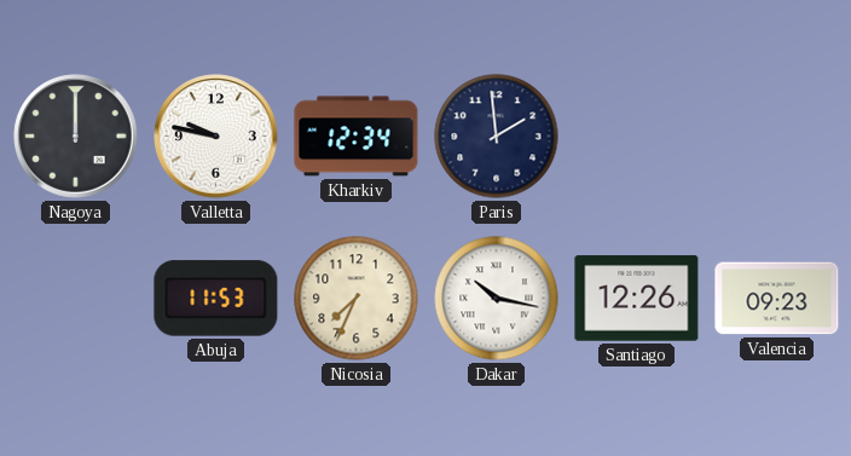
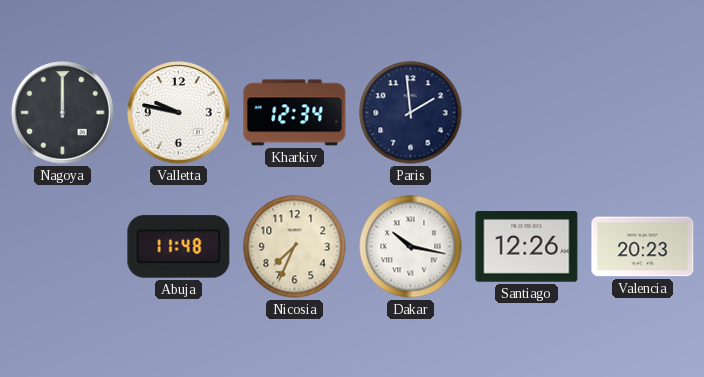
Abuja: 11:53 -> 11:48 (179, 247)
Valencia: 09:23 -> 20:23 (643, 247)
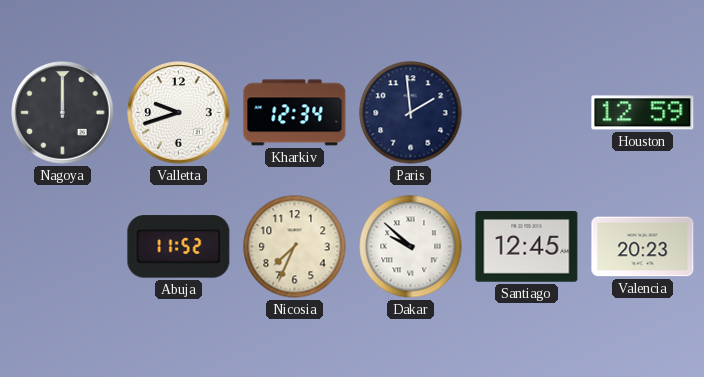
Valletta: 9:47 -> 9:42 (179, 113)
Houston: none -> 12:59 (643, 113)
Abuja: 11:48 -> 11:52 (179, 247)
Dakar: 10:17 -> 9:52 (411, 247)
Santiago: 12:26 -> 12:45 (527, 247)
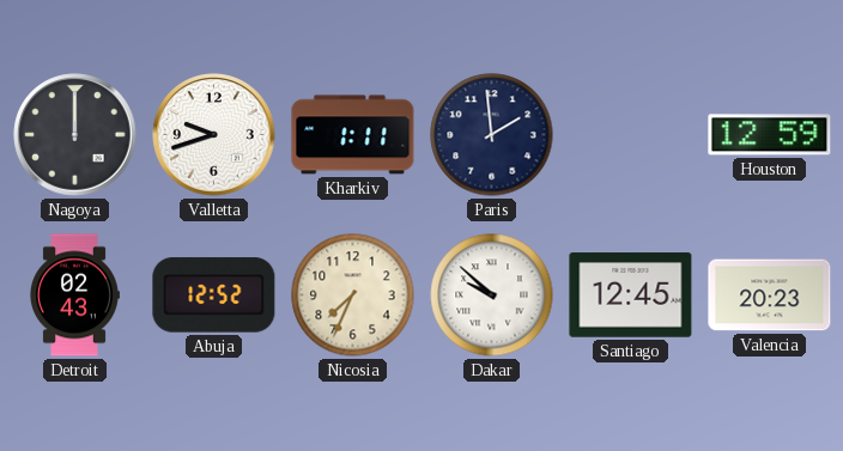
Kharkiv: 12:34 -> 1:11 (353, 135)
Detroit: none -> 02:43 (75, 295)
Abuja: 11:52 -> 12:52 (214, 295)
